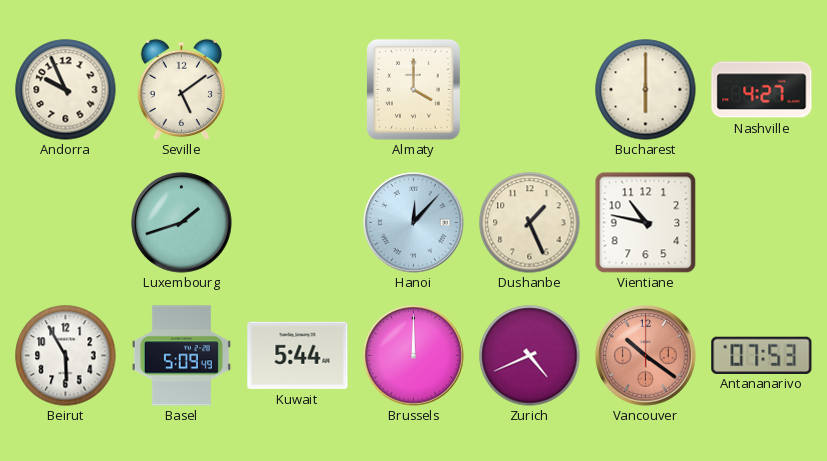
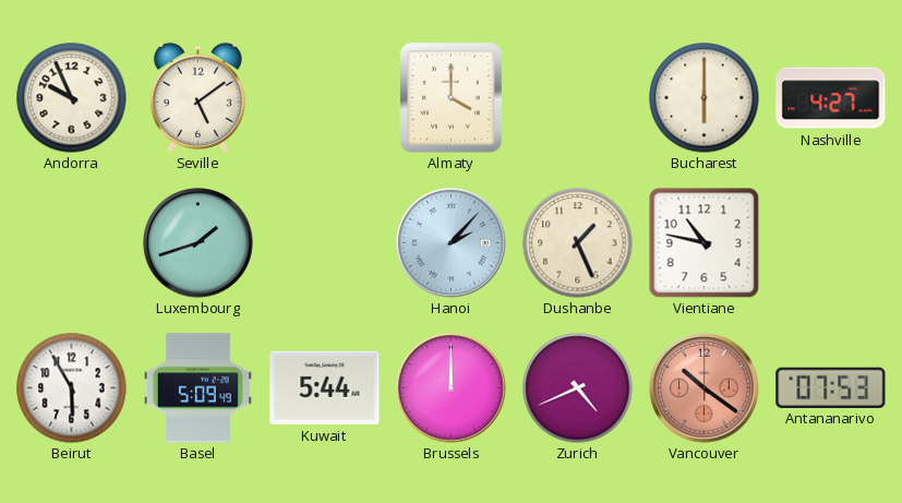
Hanoi: 12:07 -> 2:07 (452, 243)
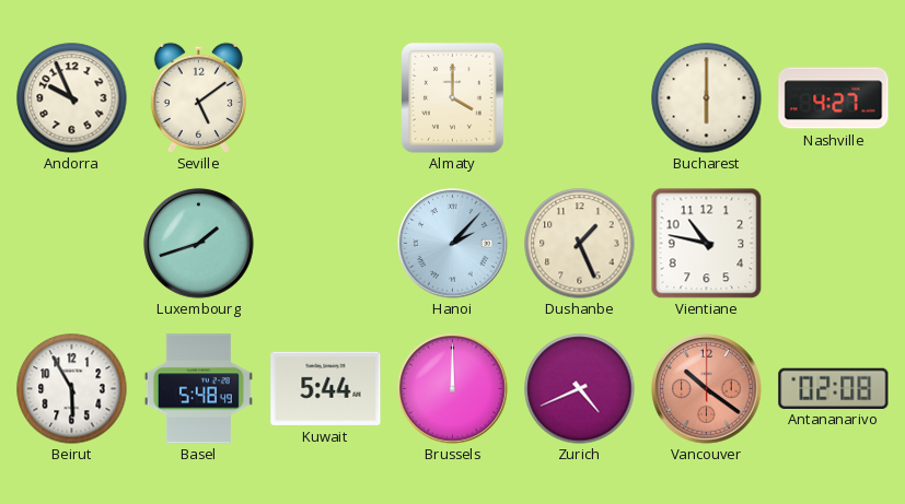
Basel: 5:09 -> 5:48 (198, 389)
Antananarivo: 07:53 -> 02:08 (834, 388)
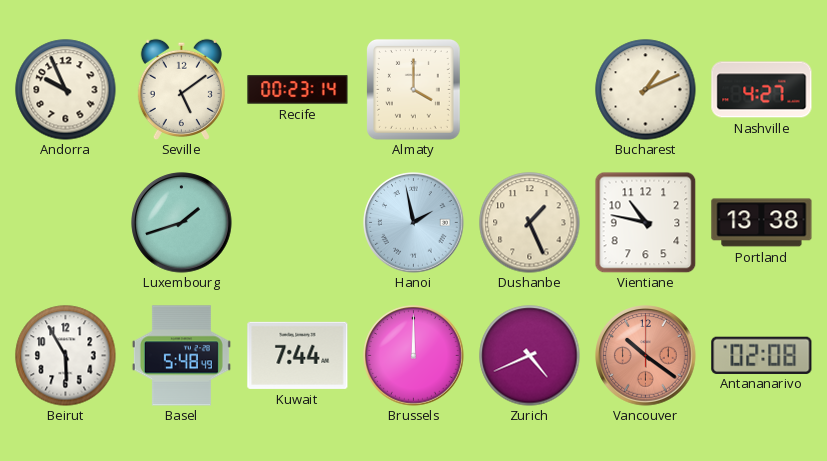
Recife: none -> 00:23 (298, 90)
Bucharest: 6:00 -> 1:11 (646, 90)
Hanoi: 2:07 -> 1:58 (414, 223)
Portland: none -> 13:38 (762, 223)
Kuwait: 5:44 -> 7:44 (298, 355)
